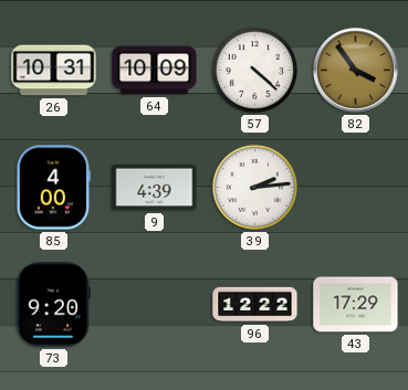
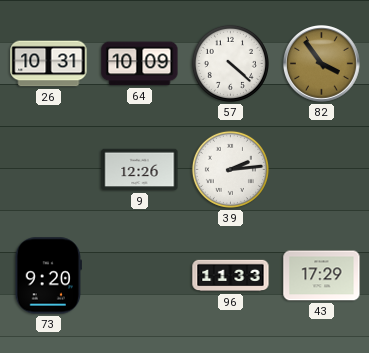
85: 4:00 -> none (53, 188)
9: 4:39 -> 12:26 (140, 170)
96: 12:22 -> 11:33 (231, 276)
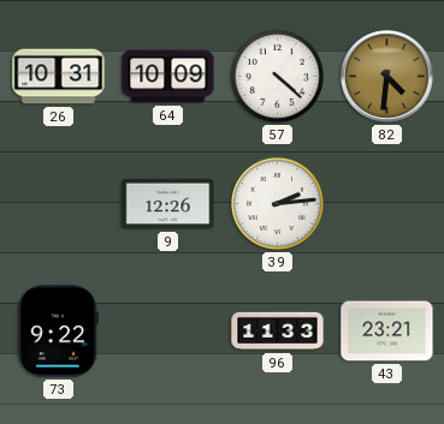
82: 3:54 -> 4:31 (387, 77)
73: 9:20 -> 9:22 (58, 332)
43: 17:29 -> 23:21 (387, 332)
